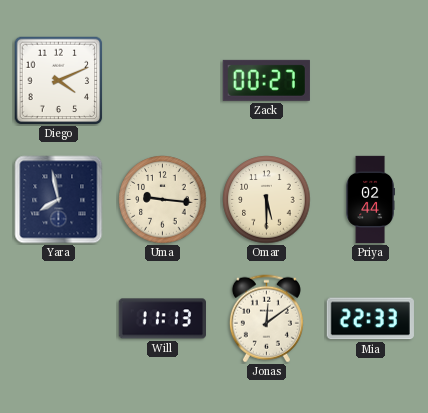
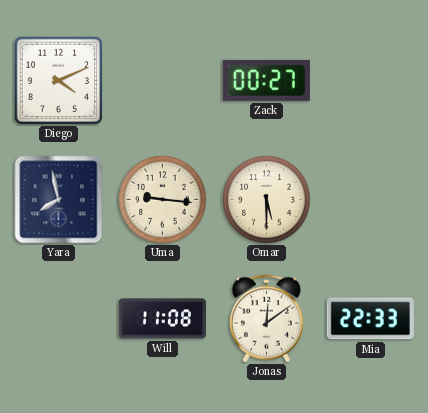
Priya: 02:44 -> none (370, 200)
Will: 11:13 -> 11:08 (162, 319)
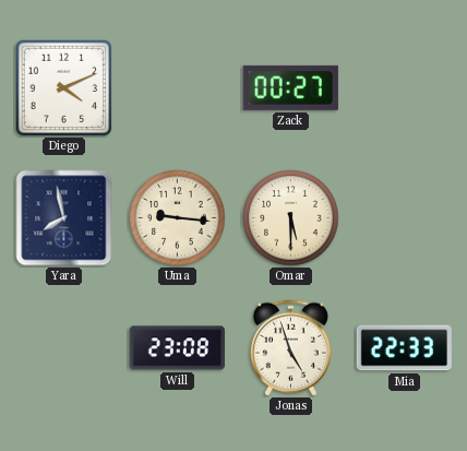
Will: 11:08 -> 23:08 (177, 348)
Jonas: 12:09 -> 4:57 (290, 348)
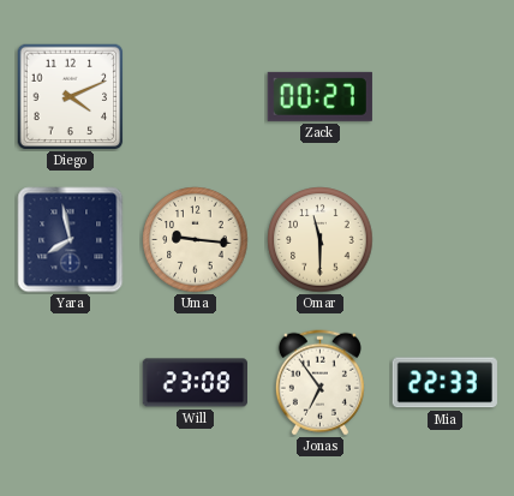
Omar: 5:30 -> 11:30 (321, 240)
Jonas: 4:57 -> 6:54 (319, 383)
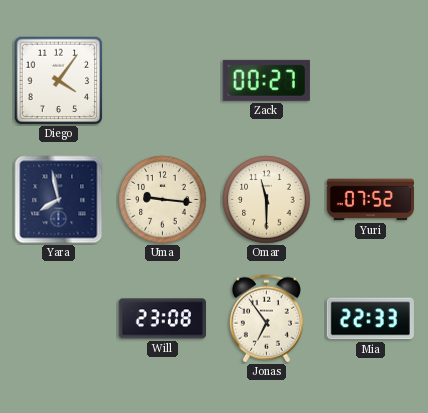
Diego: 4:11 -> 4:06 (59, 81)
Yuri: none -> 07:52 (370, 200)
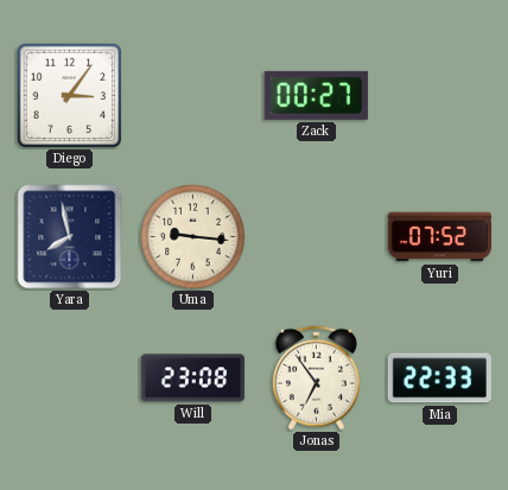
Diego: 4:06 -> 3:06 (70, 96)
Omar: 11:30 -> none (267, 200)
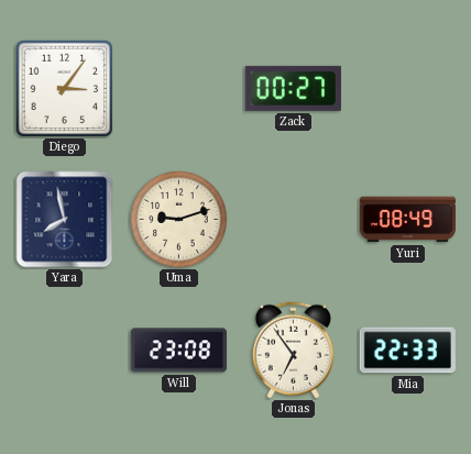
Uma: 9:16 -> 9:12 (179, 220)
Yuri: 07:52 -> 08:49 (407, 220)
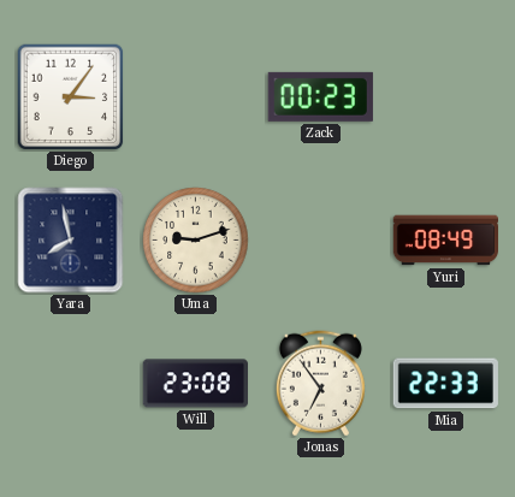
Zack: 00:27 -> 00:23 (320, 96)
